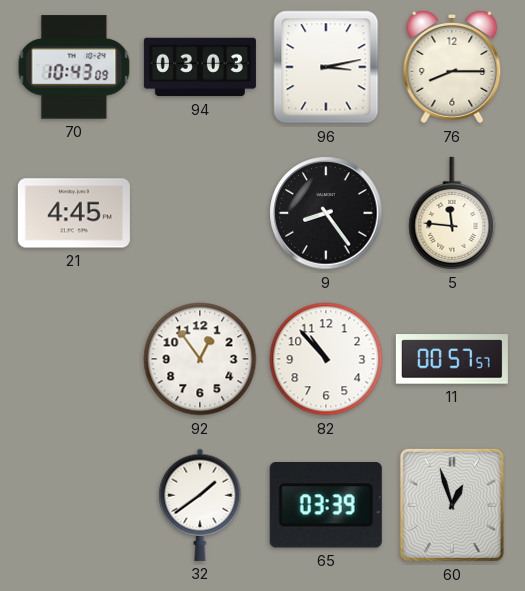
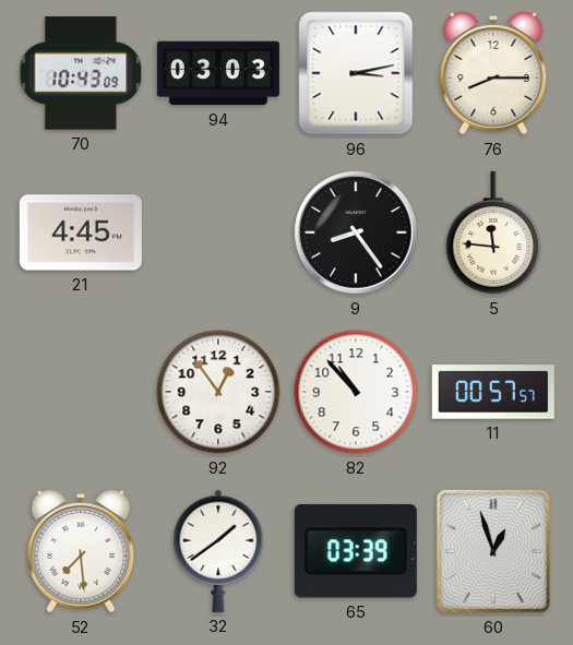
52: none -> 7:29 (81, 551)
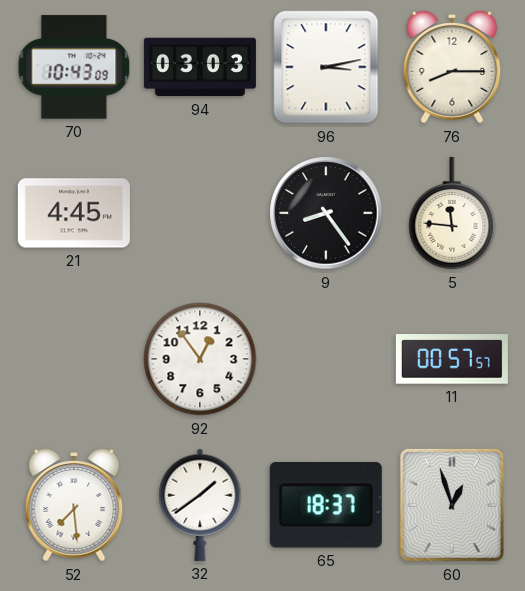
82: 10:53 -> none (356, 392)
65: 03:39 -> 18:37 (326, 506)
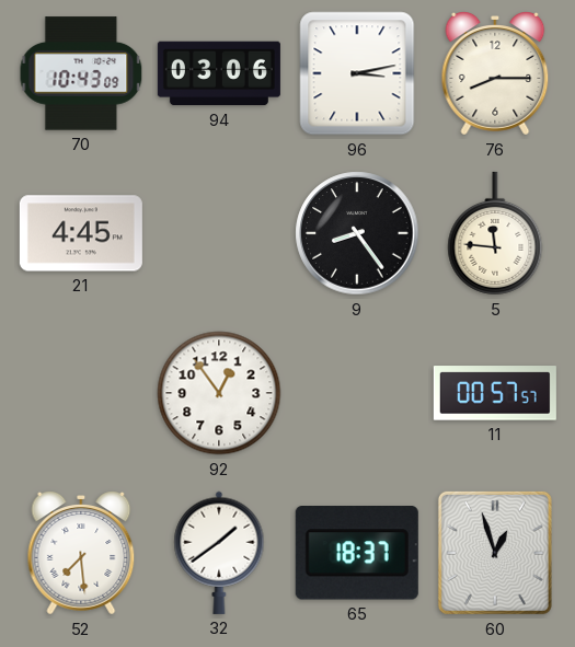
94: 03:03 -> 03:06 (219, 73)
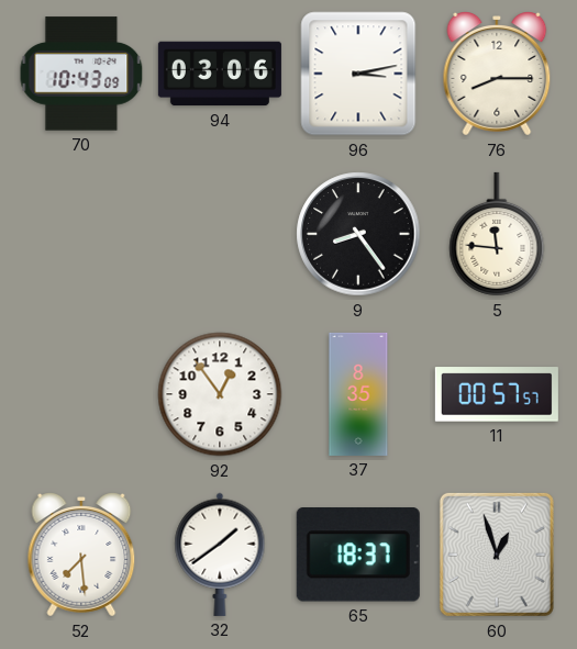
21: 4:45 -> none (81, 233)
37: none -> 8:35 (358, 394)
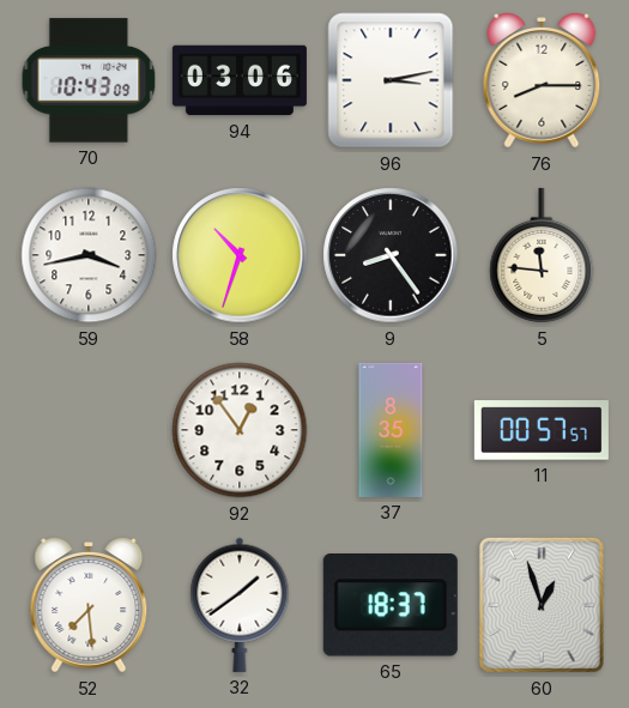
59: none -> 3:43 (89, 255)
58: none -> 10:33 (240, 255)
